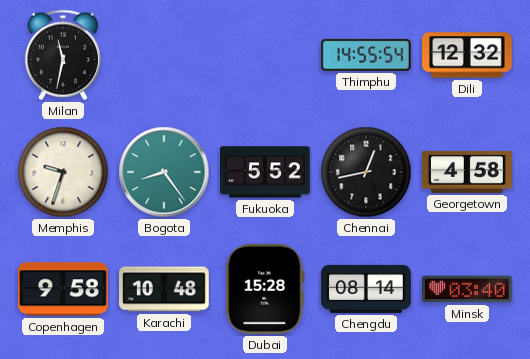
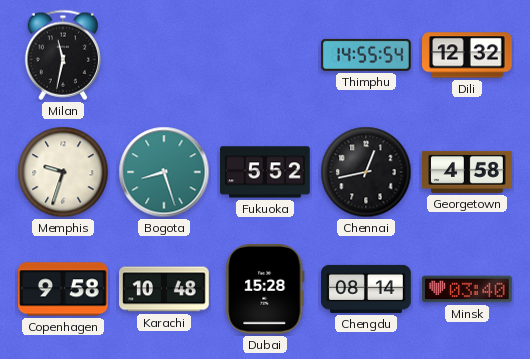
Bogota: 8:24 -> 8:27 (164, 172)
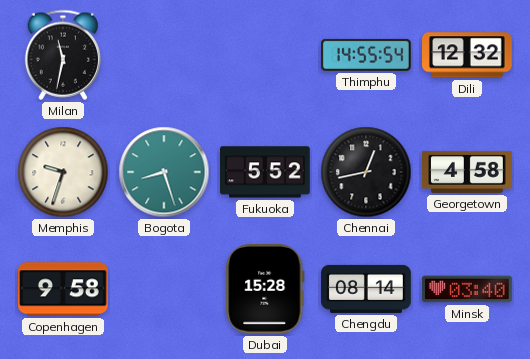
Karachi: 10:48 -> none (164, 289)
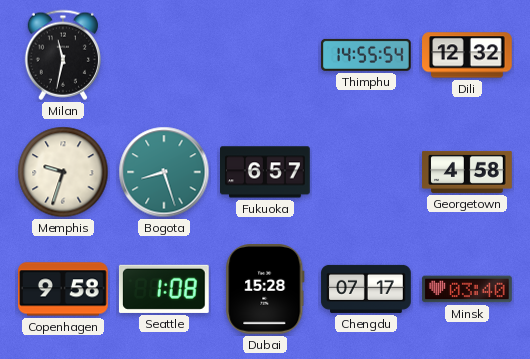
Fukuoka: 5:52 -> 6:57 (266, 172)
Chennai: 12:43 -> none (366, 172)
Seattle: none -> 1:08 (164, 289)
Chengdu: 08:14 -> 07:17 (366, 289)
